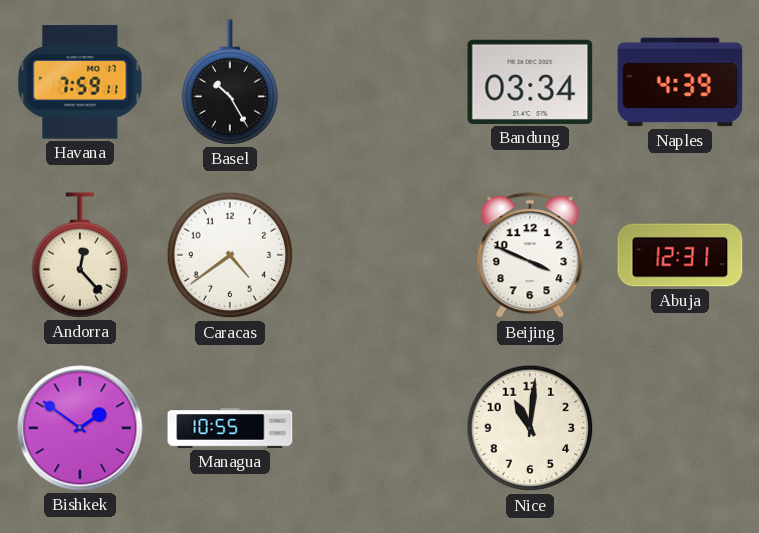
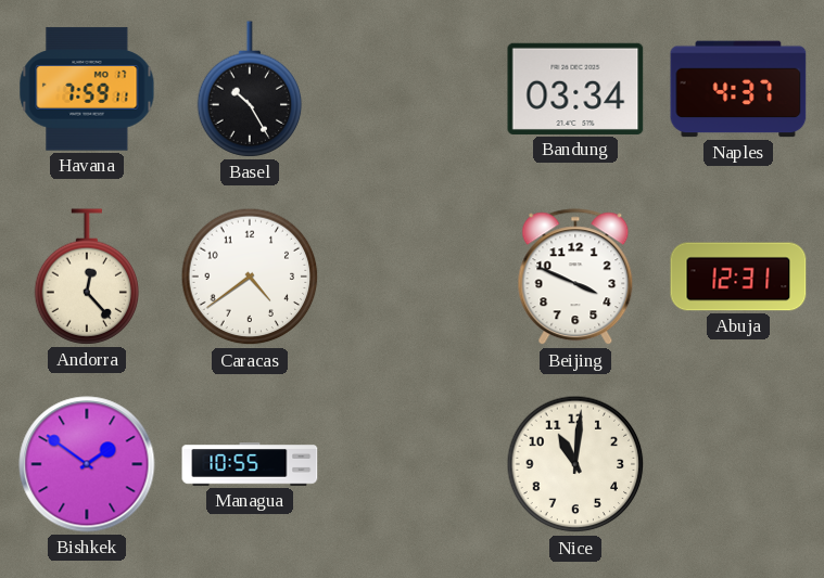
Naples: 4:39 -> 4:37 (738, 89)
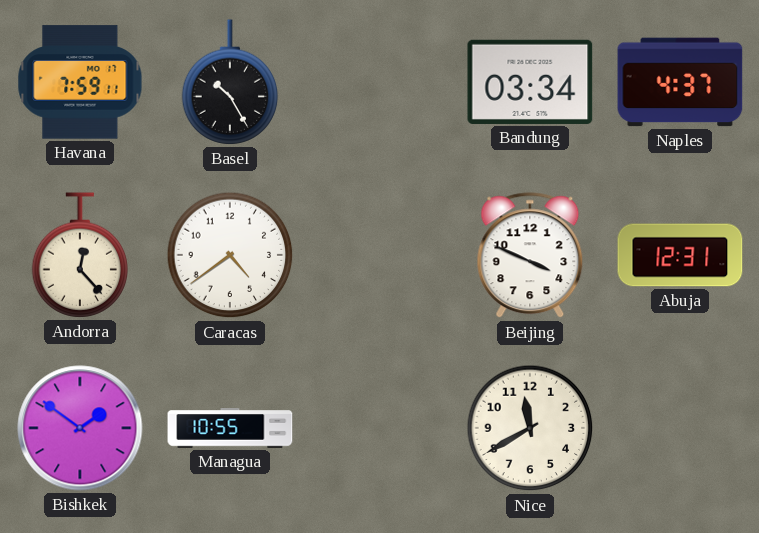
Nice: 11:01 -> 11:40 (530, 428)
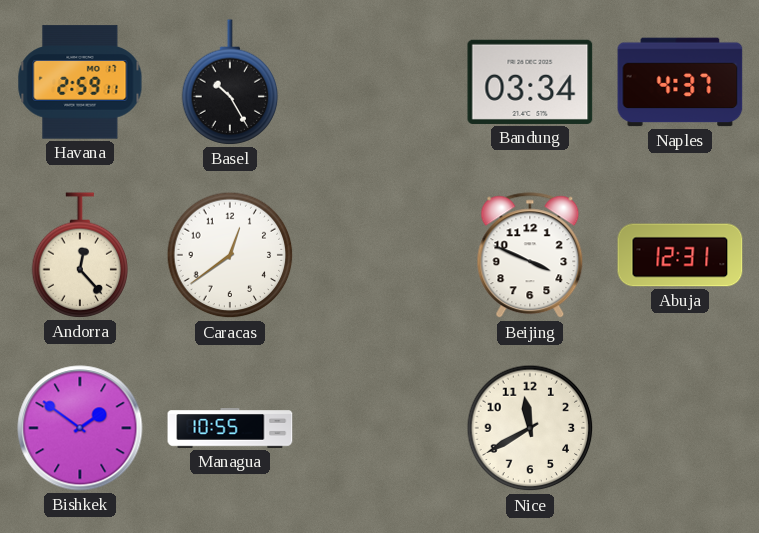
Havana: 7:59 -> 2:59 (80, 82)
Caracas: 4:39 -> 12:39 (230, 255)
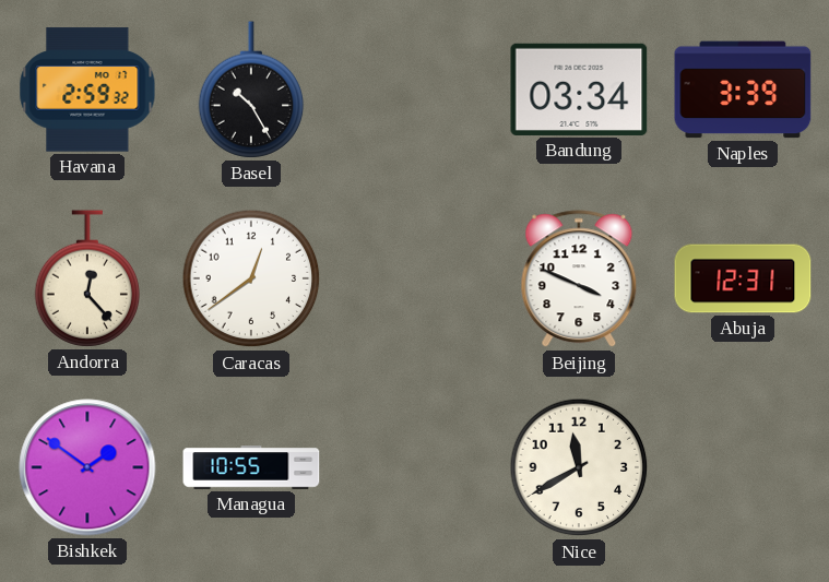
Havana: 2:59:11 -> 2:59:32 (87, 90)
Naples: 4:37 -> 3:39 (743, 90)
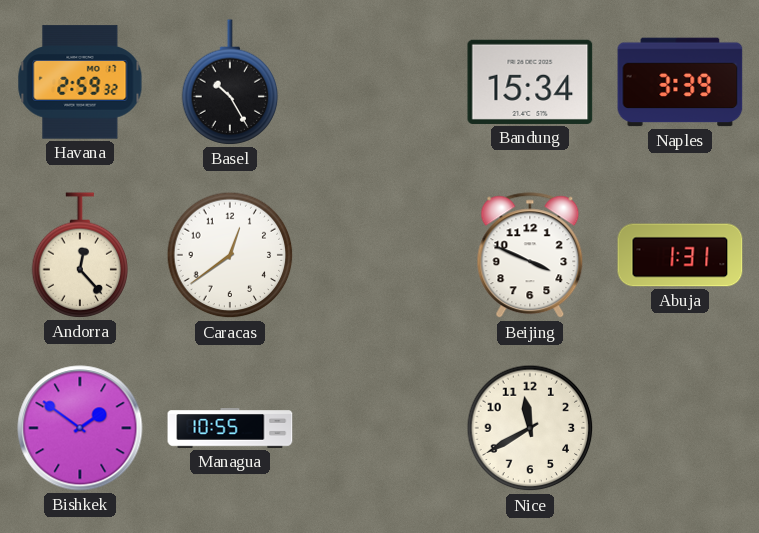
Bandung: 03:34 -> 15:34 (530, 82)
Abuja: 12:31 -> 1:31 (680, 255)
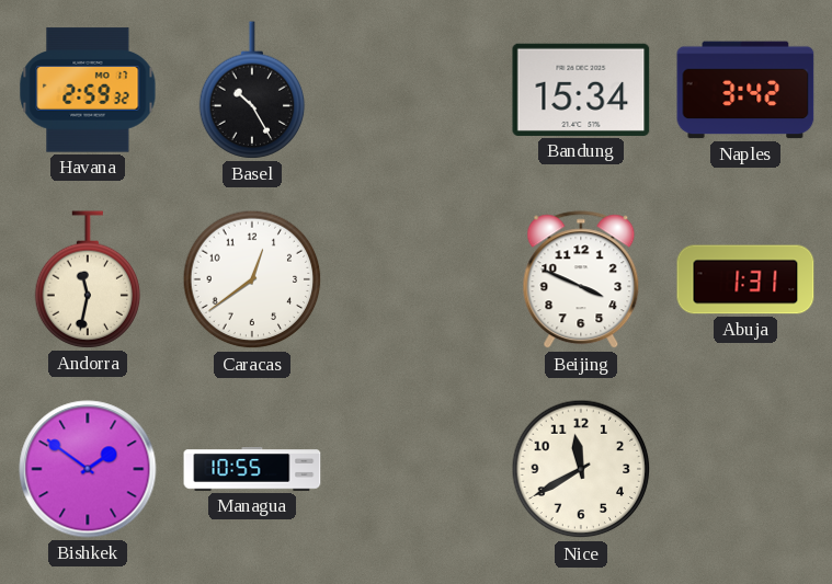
Naples: 3:39 -> 3:42 (745, 90)
Andorra: 12:23 -> 11:32 (88, 279)
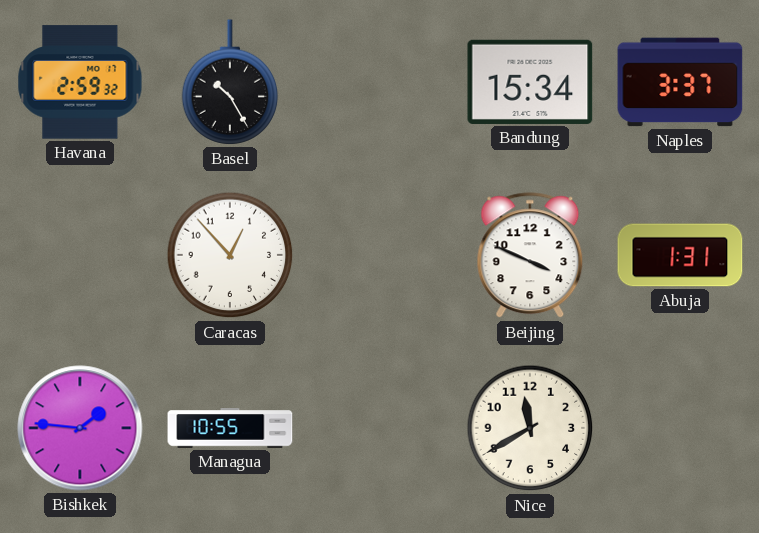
Naples: 3:42 -> 3:37 (680, 82)
Andorra: 11:32 -> none (88, 279)
Caracas: 12:39 -> 12:53 (230, 255)
Bishkek: 1:51 -> 1:46 (80, 428)
